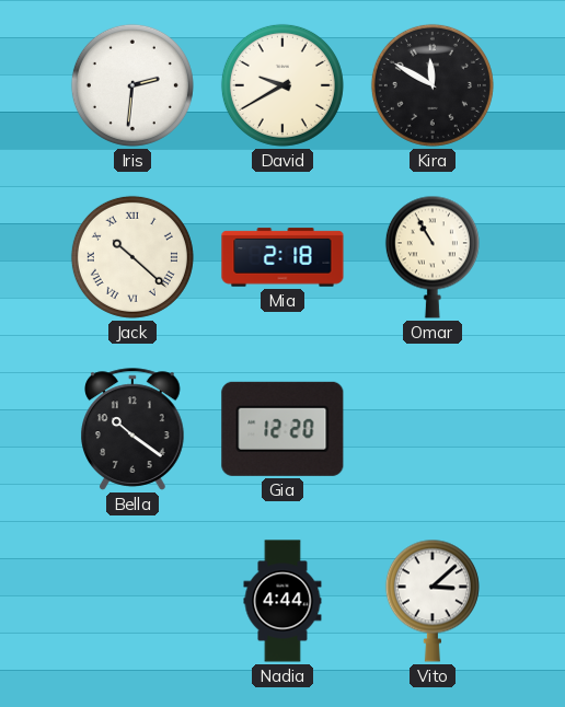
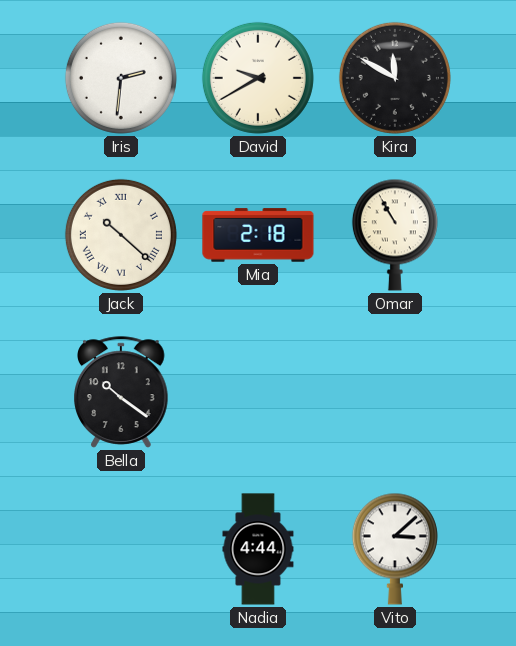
Gia: 12:20 -> none (282, 429)
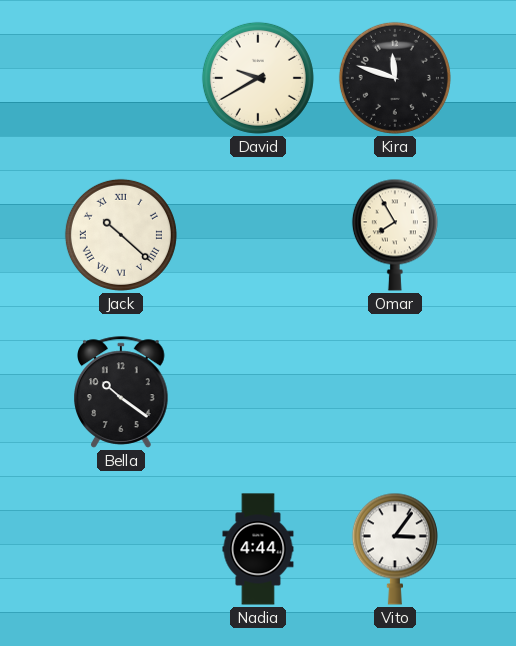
Iris: 2:31 -> none (121, 78)
Kira: 11:50 -> 11:48 (395, 78)
Mia: 2:18 -> none (258, 235)
Omar: 10:55 -> 7:55 (395, 235)
Vito: 3:08 -> 3:06 (395, 549)
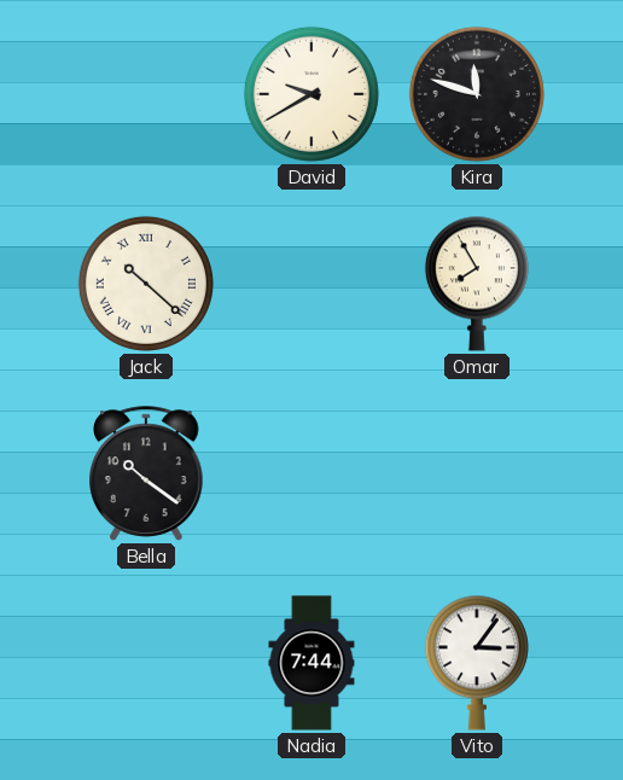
Nadia: 4:44 -> 7:44 (311, 663)
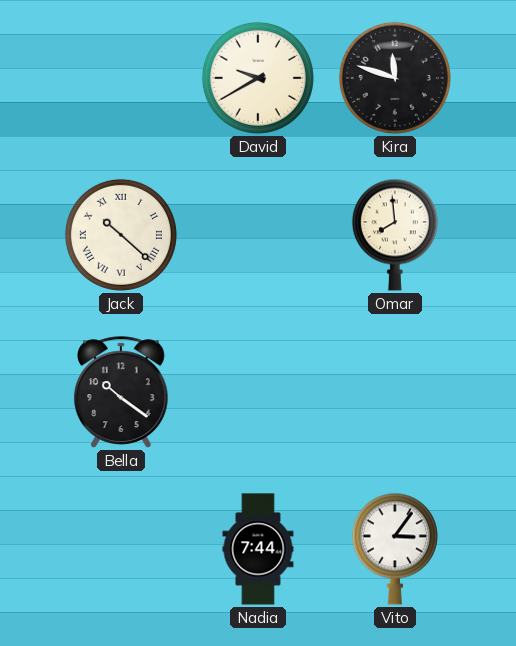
Omar: 7:55 -> 7:59 (395, 235)
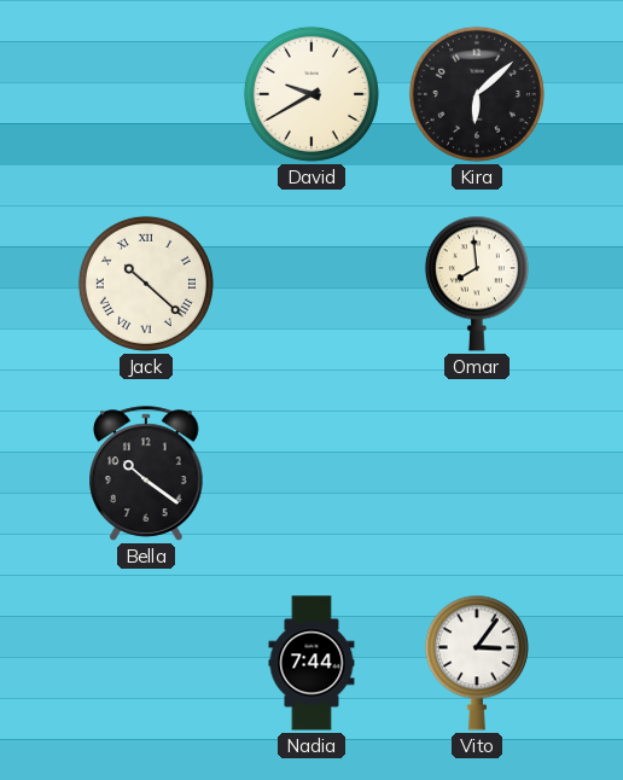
Kira: 11:48 -> 6:08 (477, 94)
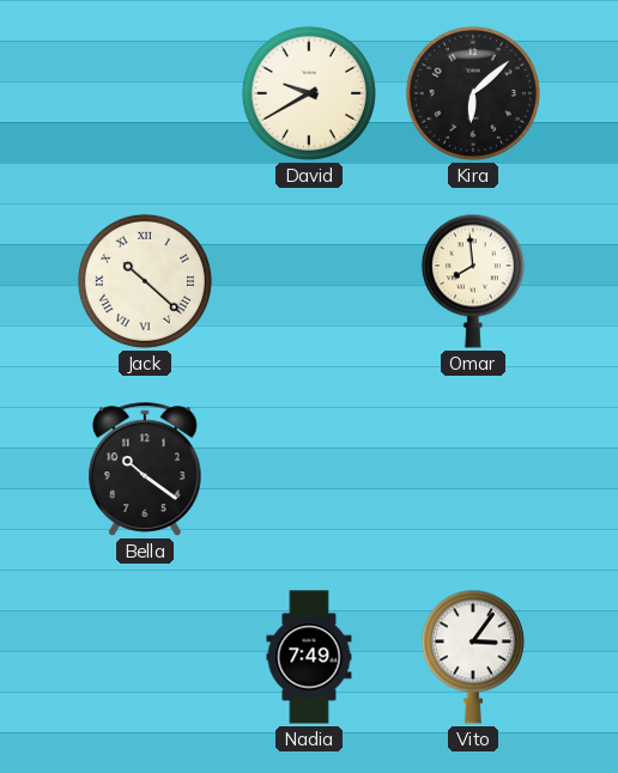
Nadia: 7:44 -> 7:49 (309, 657)
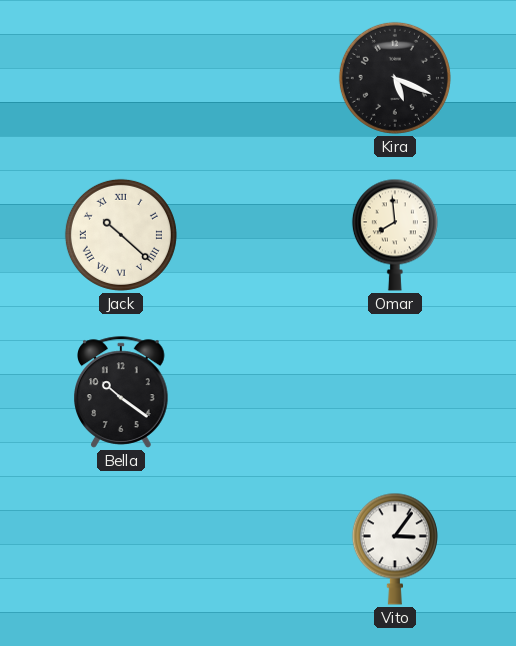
David: 9:40 -> none (309, 93)
Kira: 6:08 -> 5:19 (395, 78)
Nadia: 7:49 -> none (309, 657)
